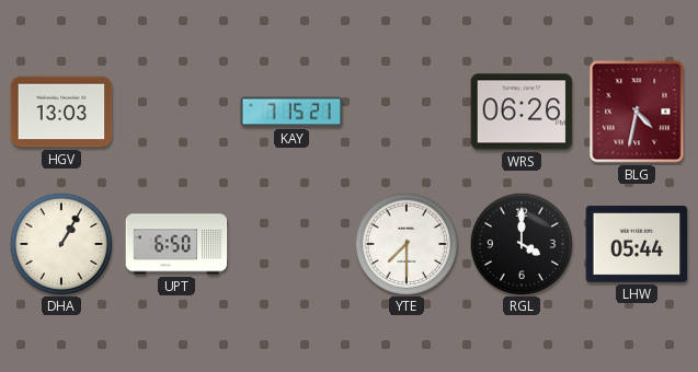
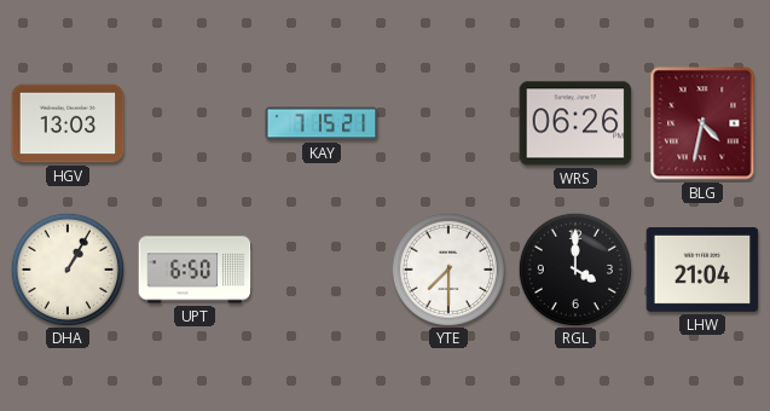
LHW: 05:44 -> 21:04 (702, 270)
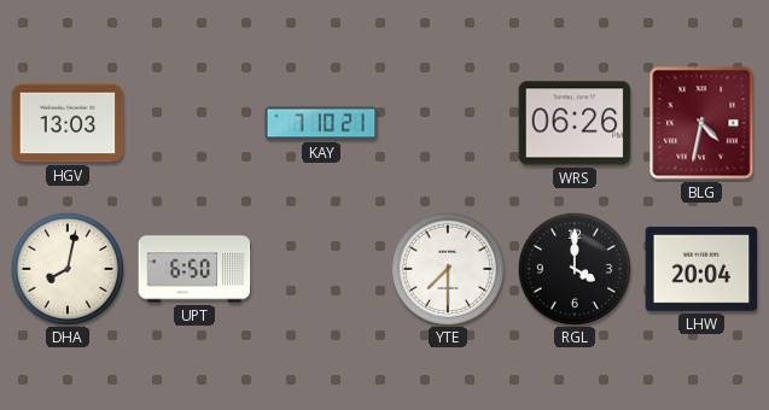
KAY: 7:15 -> 7:10 (321, 123)
DHA: 1:05 -> 8:02 (66, 268)
LHW: 21:04 -> 20:04 (701, 269)
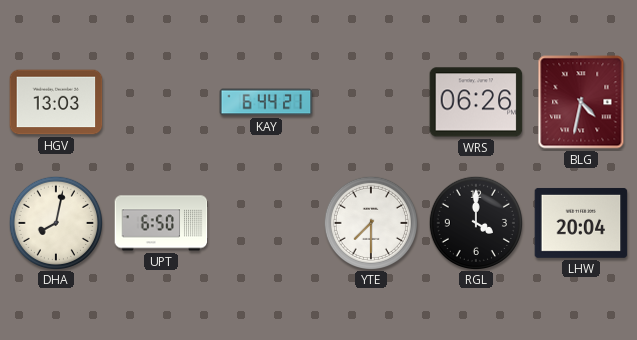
KAY: 7:10 -> 6:44 (266, 102)
